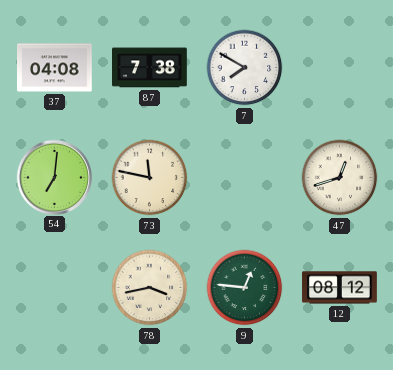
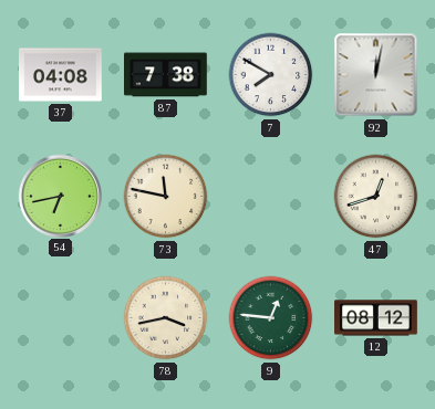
92: none -> 12:02 (376, 75)
54: 7:01 -> 6:43 (60, 196)
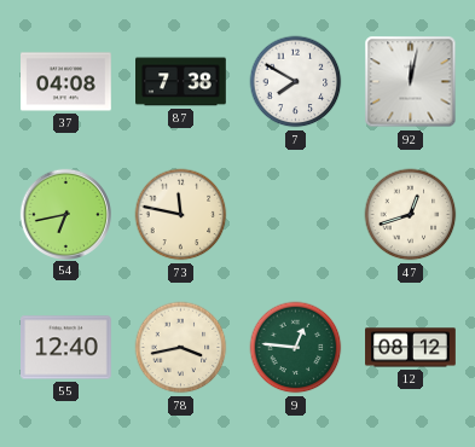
55: none -> 12:40 (66, 348)
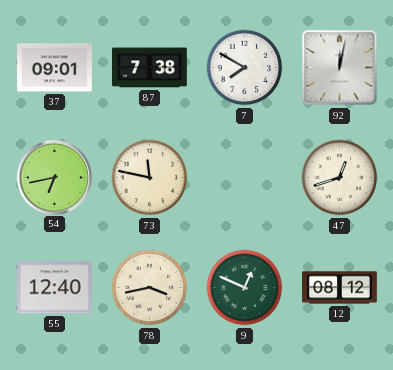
37: 04:08 -> 09:01 (55, 68)
9: 12:46 -> 12:49 (245, 288)
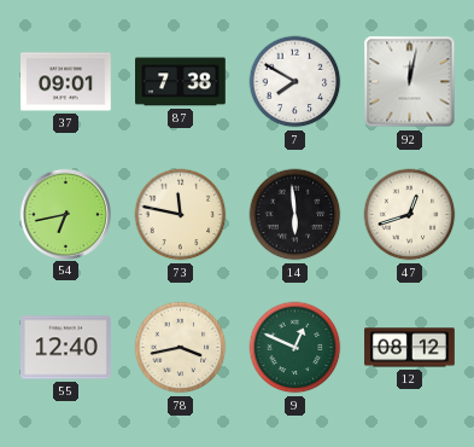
14: none -> 5:59 (295, 215)
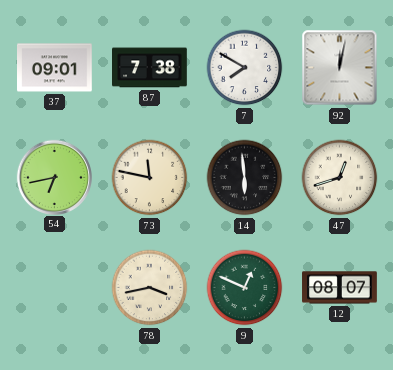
55: 12:40 -> none (66, 348)
12: 08:12 -> 08:07 (340, 288)
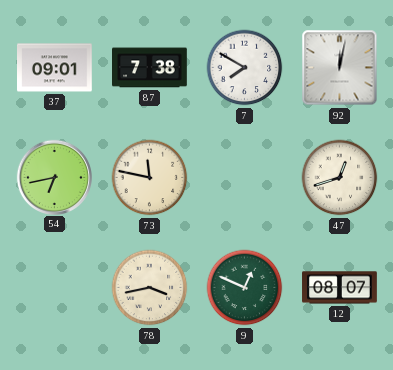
14: 5:59 -> none (245, 178)
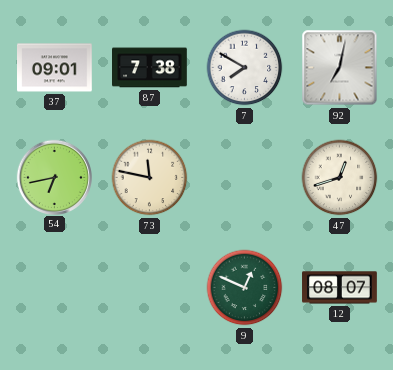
92: 12:02 -> 7:02 (340, 68)
78: 3:43 -> none (150, 288)
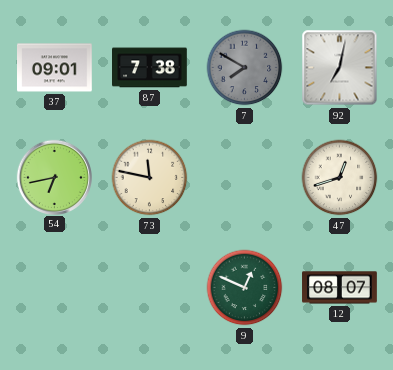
7 dial: white -> grey (245, 68)
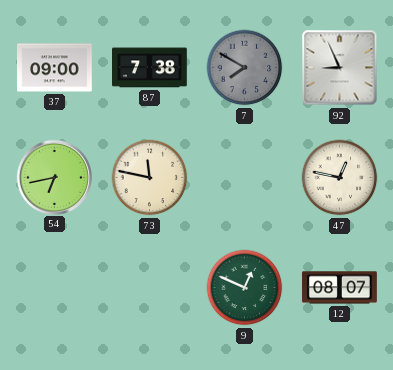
37: 09:01 -> 09:00 (55, 68)
92: 7:02 -> 8:56 (340, 68)
47: 12:42 -> 12:47 (340, 178)
